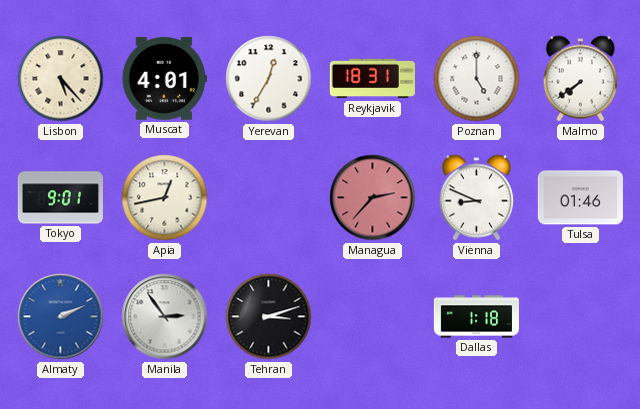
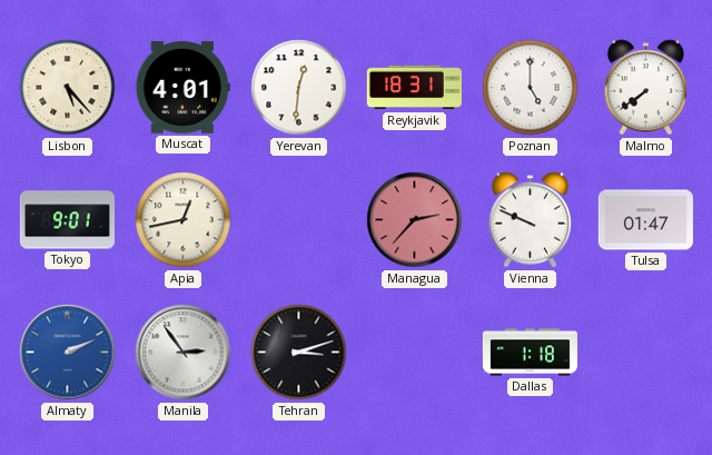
Yerevan: 12:35 -> 12:31 (299, 88)
Vienna: 8:49 -> 9:49 (531, 220)
Tulsa: 01:46 -> 01:47 (645, 220)
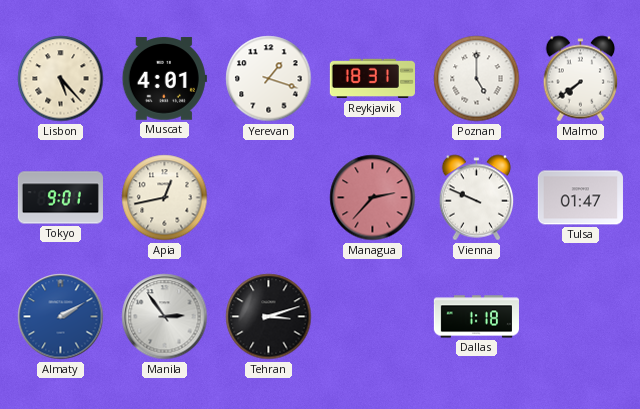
Yerevan: 12:31 -> 1:18 (269, 79)
Almaty: 2:11 -> 2:10 (61, 317)
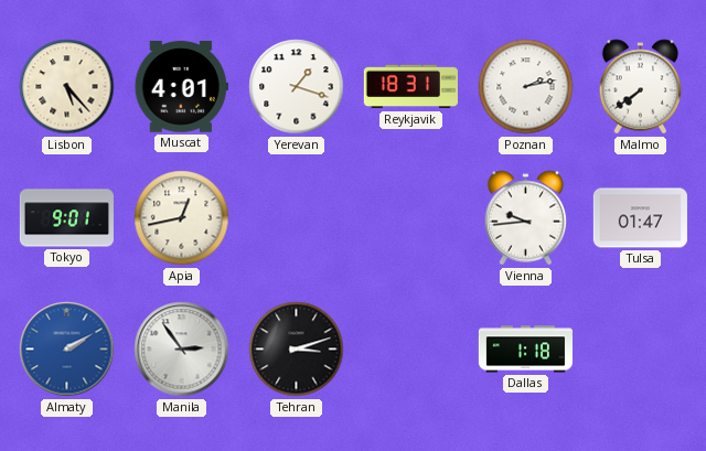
Poznan: 5:00 -> 2:13 (526, 87)
Managua: 2:37 -> none (373, 198)
Vienna: 9:49 -> 9:44 (526, 218)
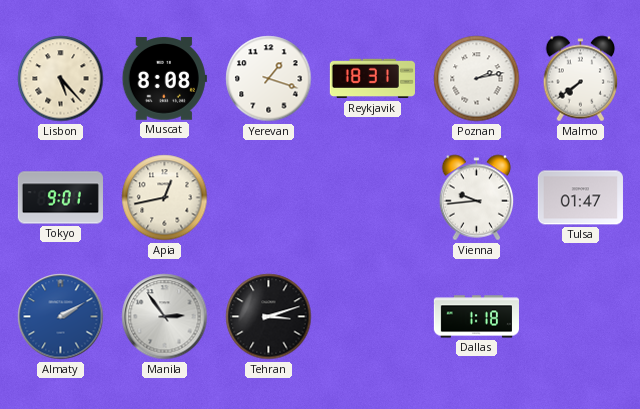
Muscat: 4:01 -> 8:08 (164, 79)
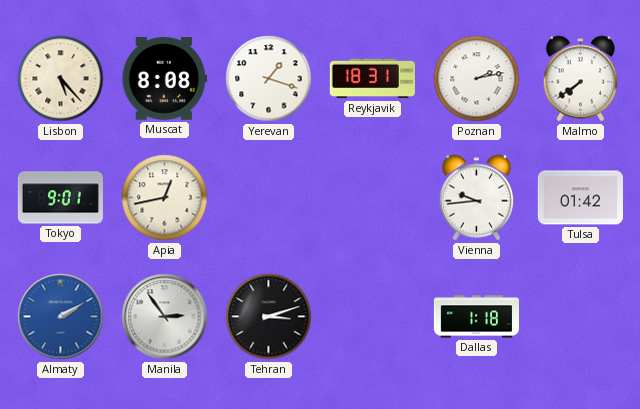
Tulsa: 01:47 -> 01:42 (580, 198)
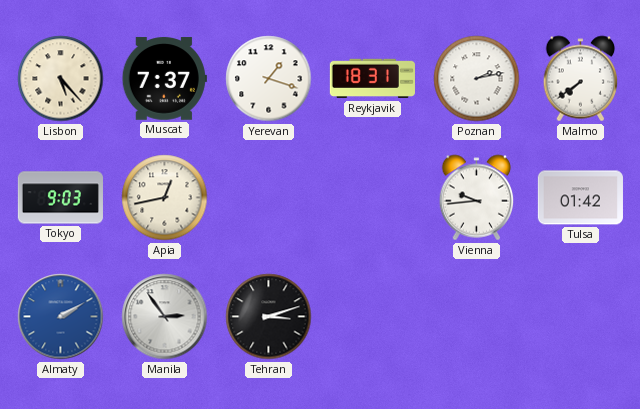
Muscat: 8:08 -> 7:37 (164, 79)
Tokyo: 9:01 -> 9:03 (60, 198)
Dallas: 1:18 -> none (476, 317)
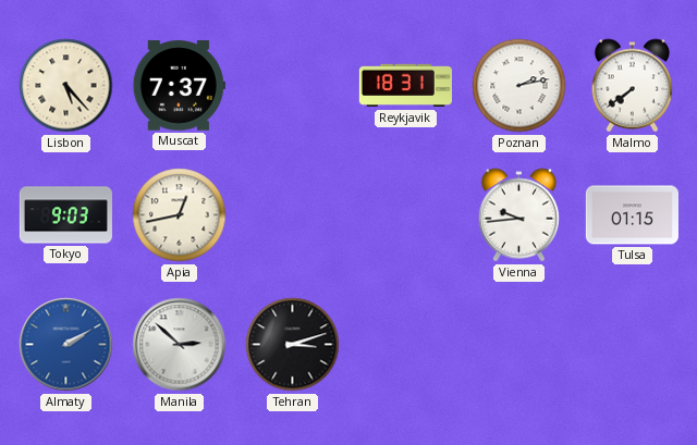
Yerevan: 1:18 -> none (269, 79)
Tulsa: 01:42 -> 01:15 (632, 215)
Manila: 2:54 -> 2:52 (180, 345)
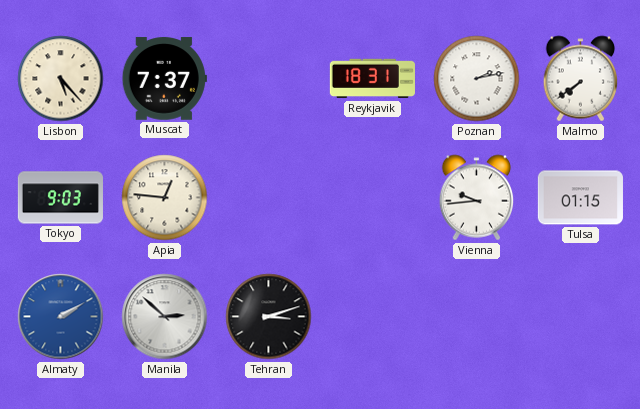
Apia: 12:43 -> 12:46 (165, 198)
